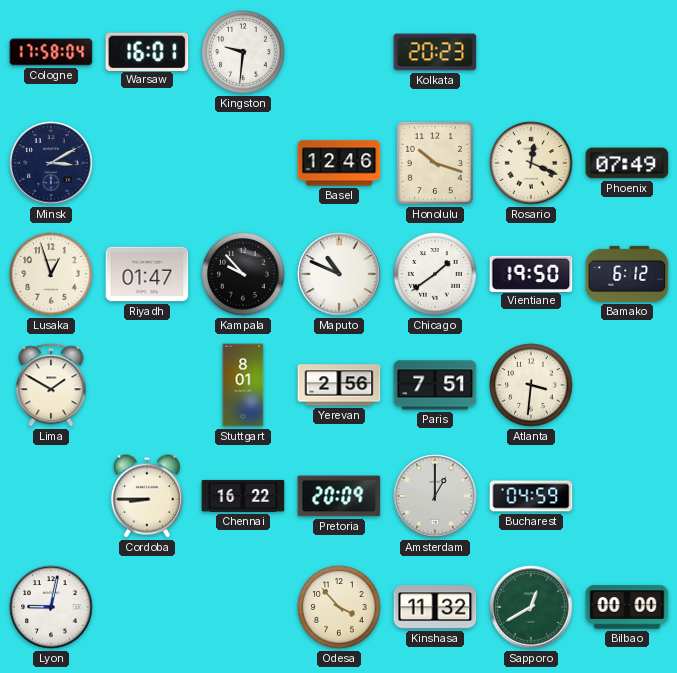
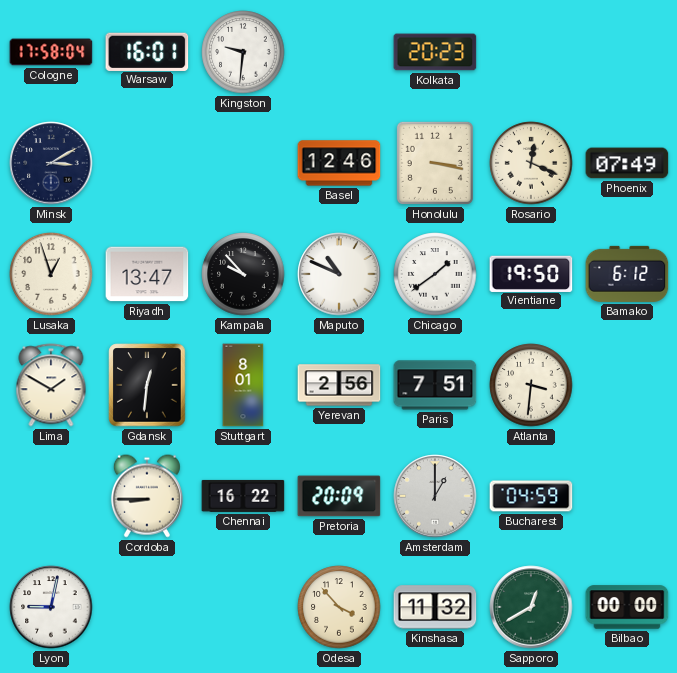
Honolulu: 10:18 -> 3:17 (435, 163)
Riyadh: 01:47 -> 13:47 (147, 274)
Gdansk: none -> 12:31 (147, 385)
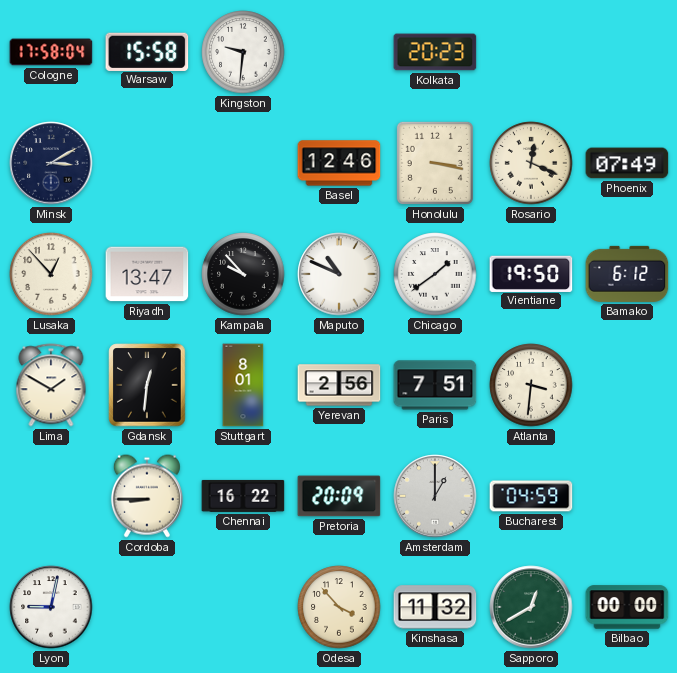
Warsaw: 16:01 -> 15:58 (147, 51)
Lusaka: 12:57 -> 12:53 (51, 274)
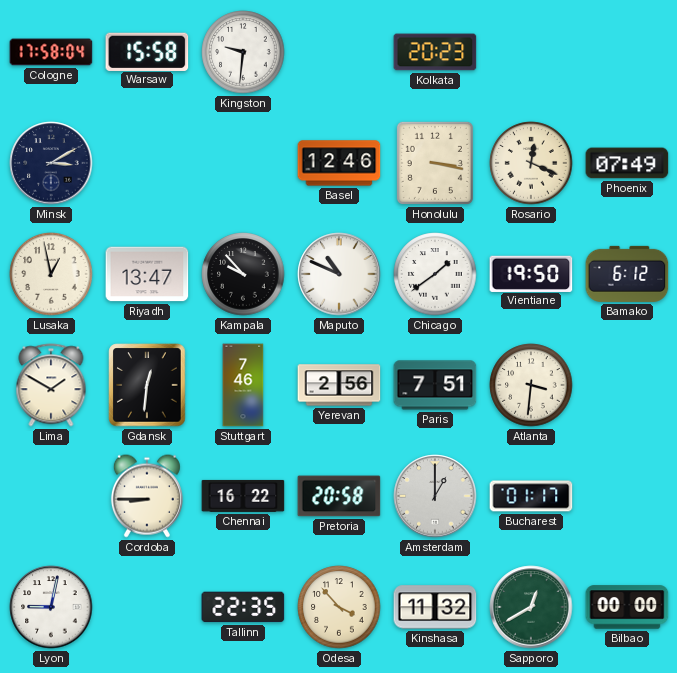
Lusaka: 12:53 -> 12:58 (51, 274)
Stuttgart: 8:01 -> 7:46 (243, 385)
Pretoria: 20:09 -> 20:58 (339, 496)
Bucharest: 04:59 -> 01:17 (531, 496)
Tallinn: none -> 22:35 (243, 607)
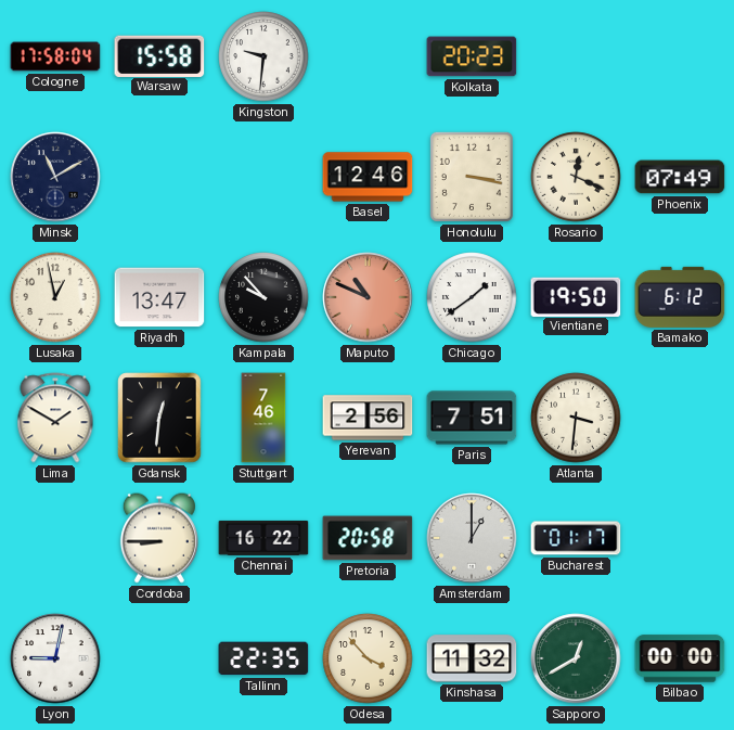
Minsk: 3:10 -> 11:10 (55, 177)
Maputo dial: white -> salmon (368, 297)
